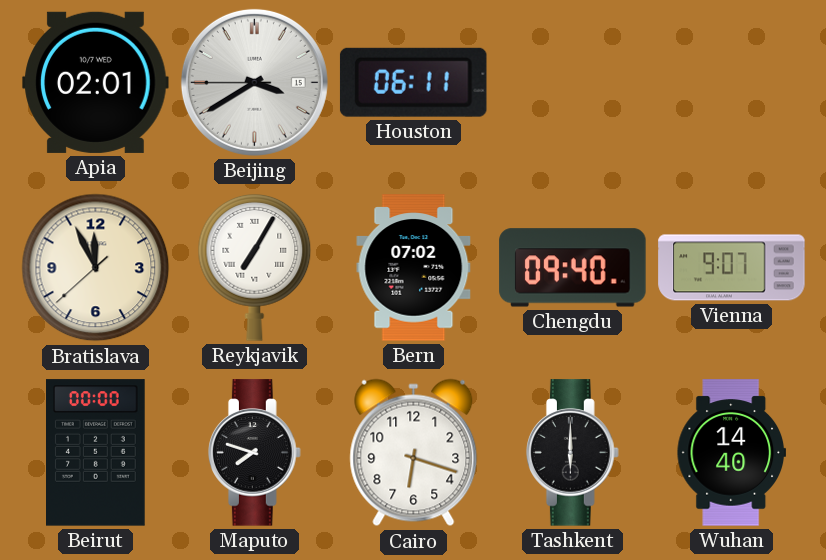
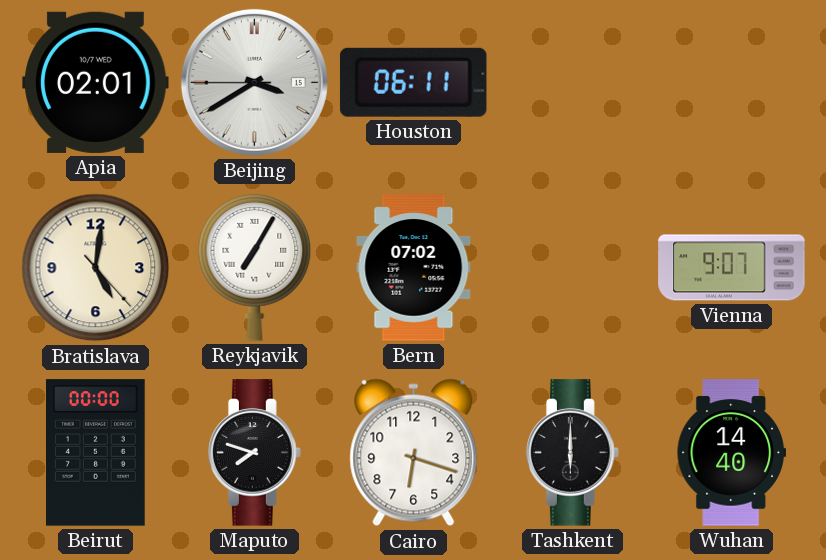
Bratislava: 11:55 -> 5:01 (96, 268)
Chengdu: 09:40 -> none (573, 268)
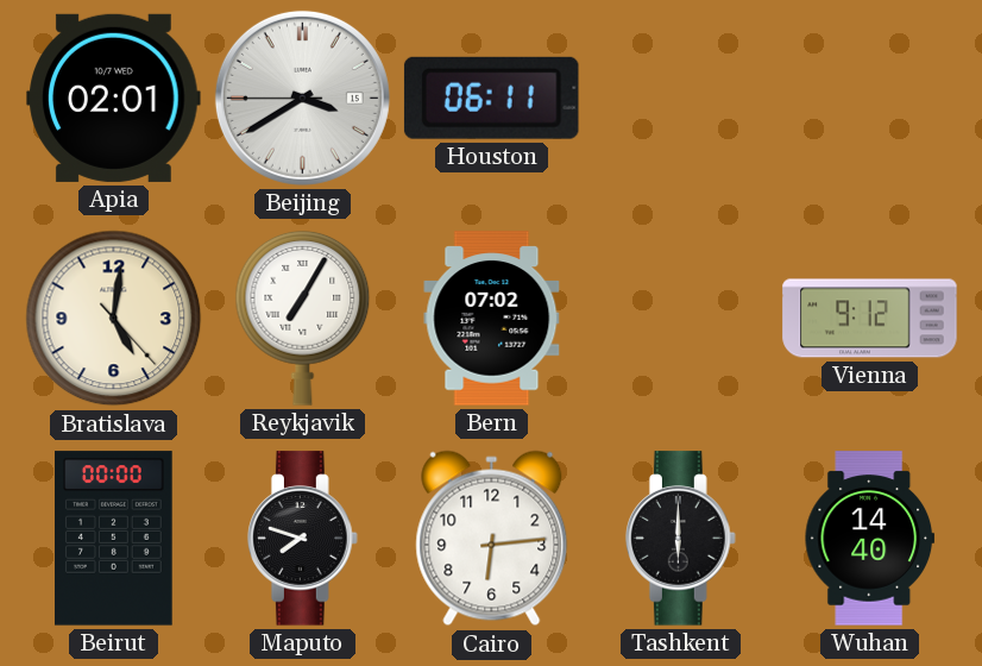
Vienna: 9:07 -> 9:12 (870, 319)
Cairo: 6:18 -> 6:14 (492, 539)
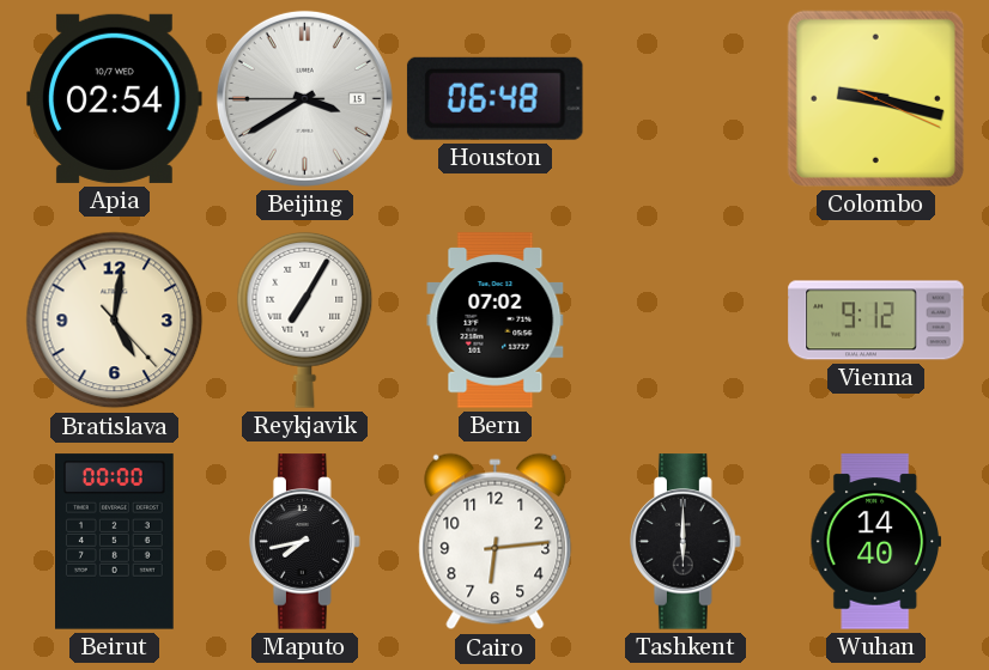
Apia: 02:01 -> 02:54 (115, 98)
Houston: 06:11 -> 06:48 (494, 98)
Colombo: none -> 9:17 (875, 98)
Maputo: 7:48 -> 7:43 (305, 542)
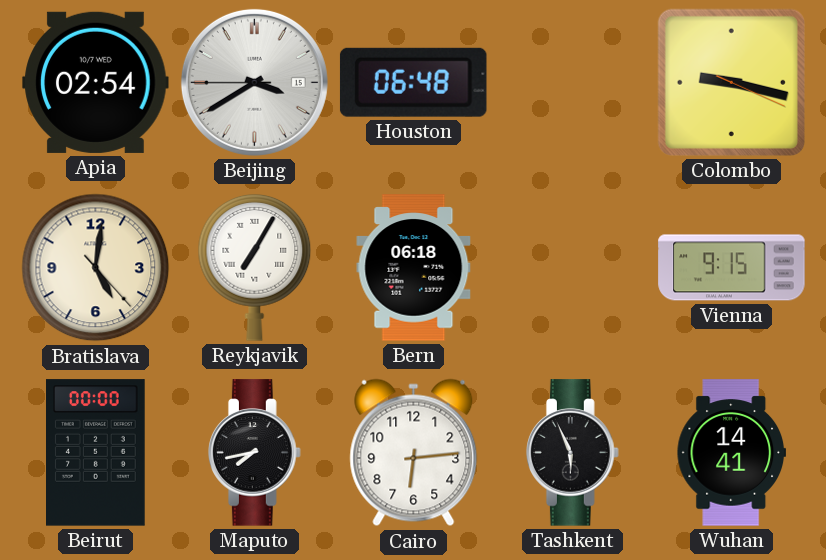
Bern: 07:02 -> 06:18 (414, 268)
Vienna: 9:12 -> 9:15 (732, 268)
Tashkent: 6:00 -> 5:56 (573, 453)
Wuhan: 14:40 -> 14:41 (731, 453)
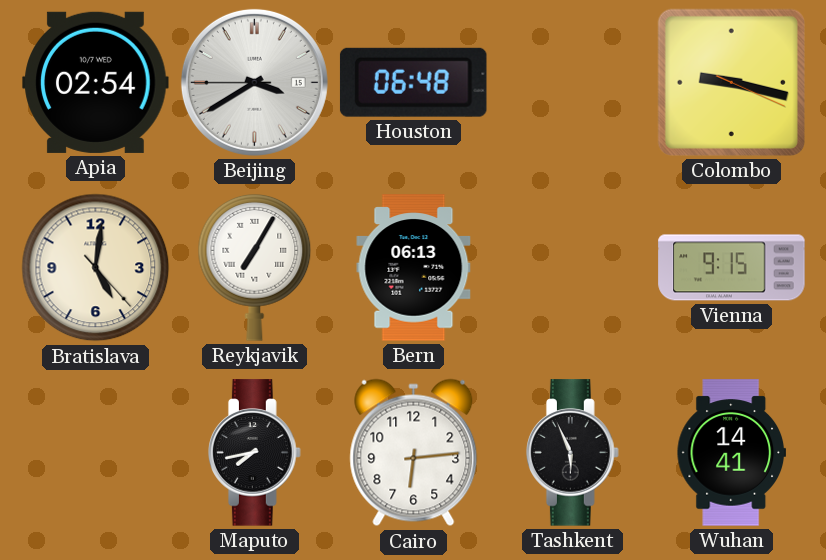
Bern: 06:18 -> 06:13 (414, 268)
Beirut: 00:00 -> none (96, 453)
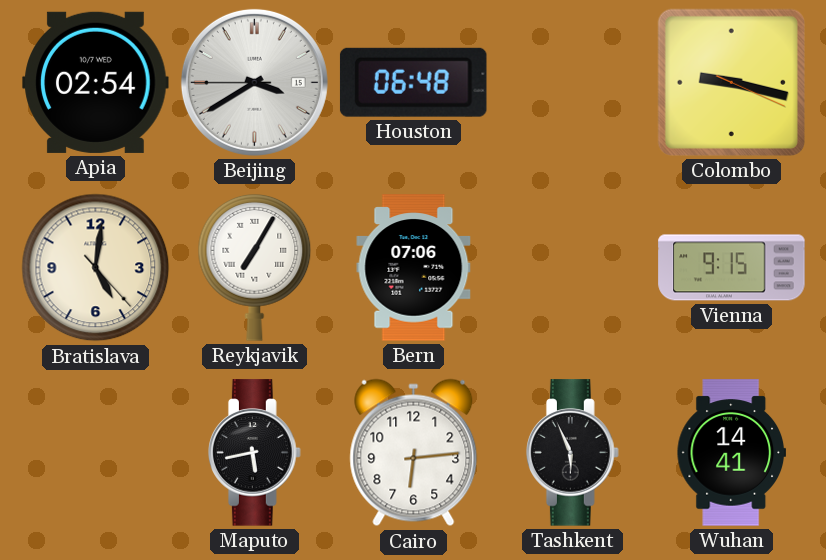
Bern: 06:13 -> 07:06 (414, 268)
Maputo: 7:43 -> 5:43 (255, 453)
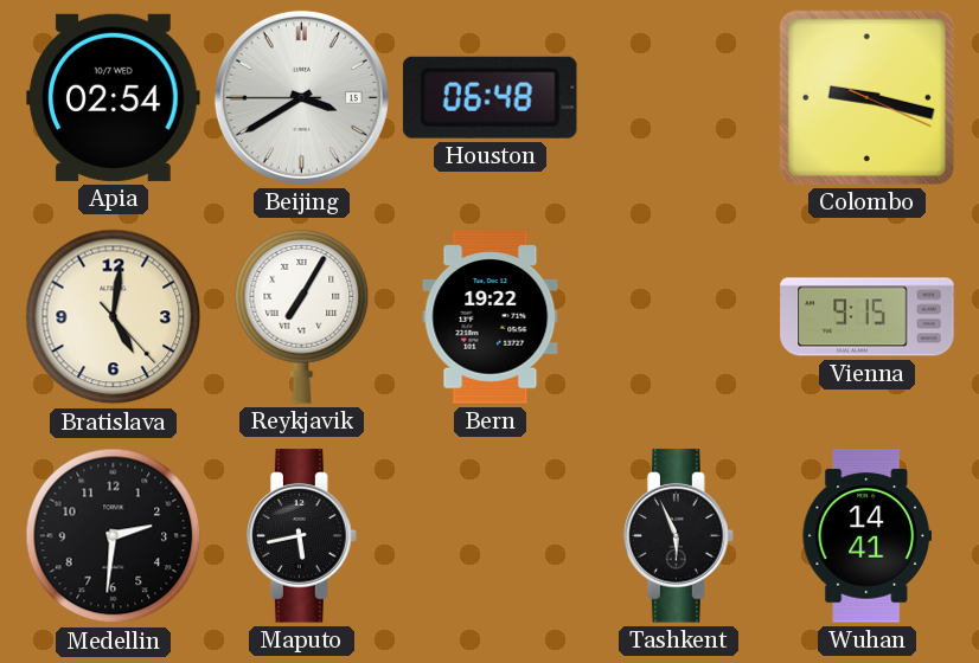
Bern: 07:06 -> 19:22 (491, 317)
Medellin: none -> 2:31 (114, 536)
Cairo: 6:14 -> none (414, 453)
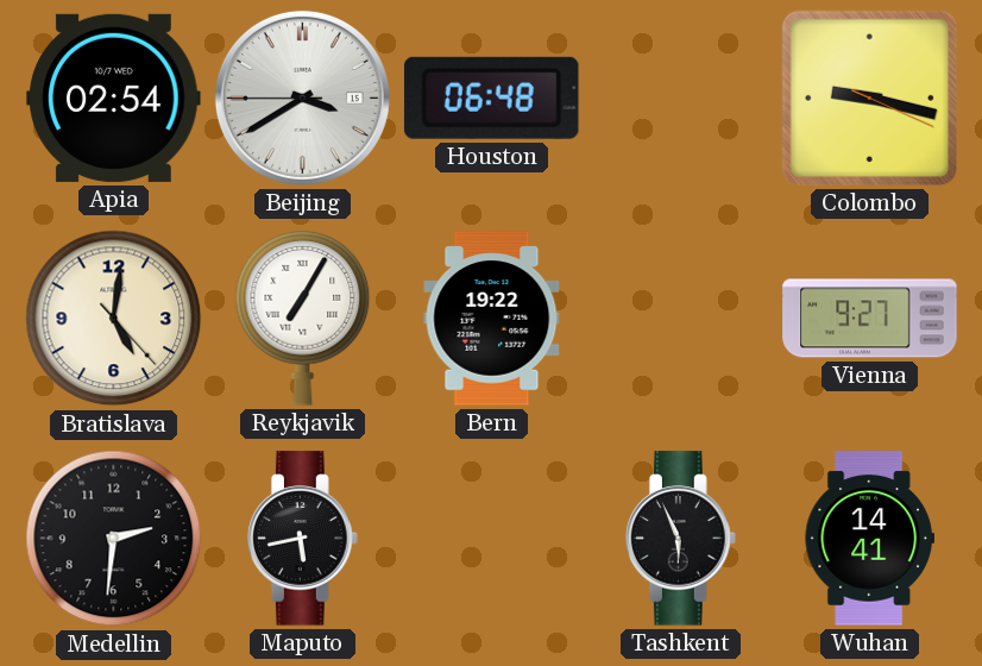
Vienna: 9:15 -> 9:27 (870, 319)
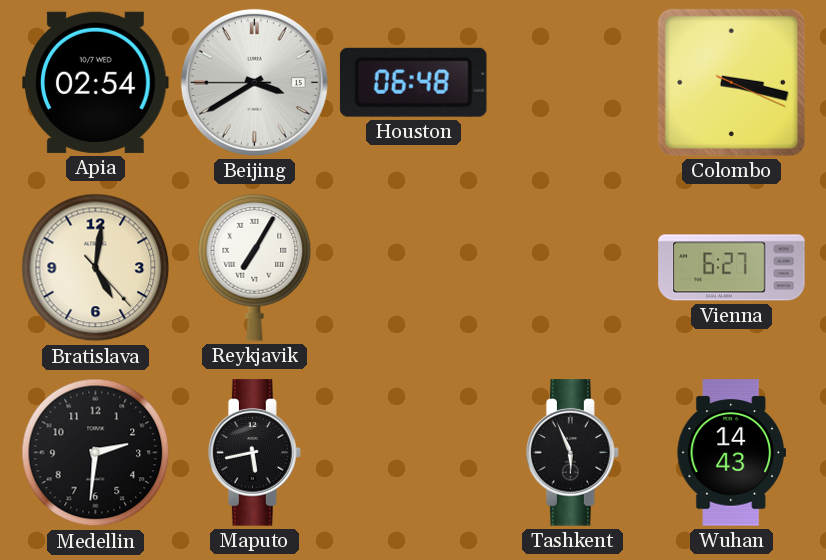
Colombo: 9:17 -> 3:17 (731, 82)
Bern: 19:22 -> none (492, 319)
Vienna: 9:27 -> 6:27 (732, 268)
Wuhan: 14:41 -> 14:43 (731, 453)
